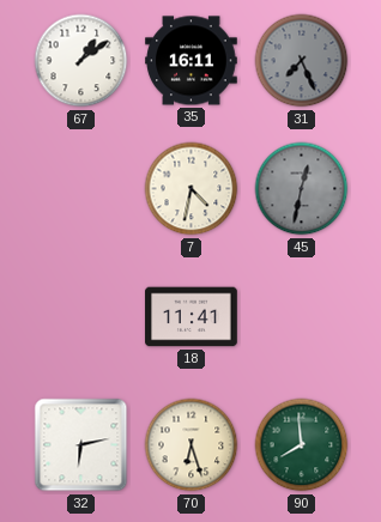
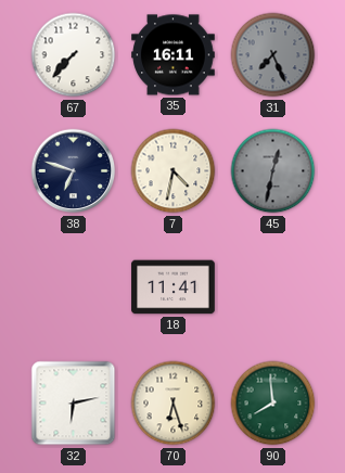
67: 1:09 -> 7:37 (74, 55)
38: none -> 6:48 (74, 171)
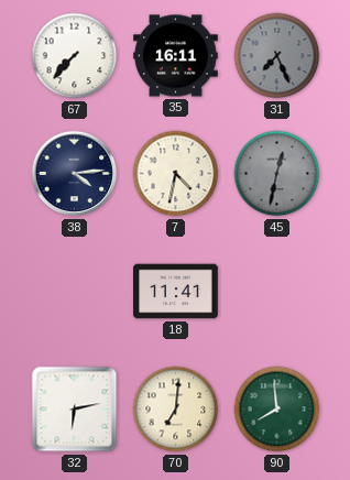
38: 6:48 -> 4:14 (75, 174)
70: 6:27 -> 7:01 (176, 410)
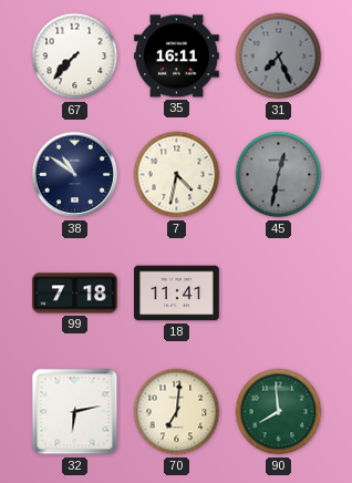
38: 4:14 -> 10:51 (75, 175)
99: none -> 7:18 (75, 294)
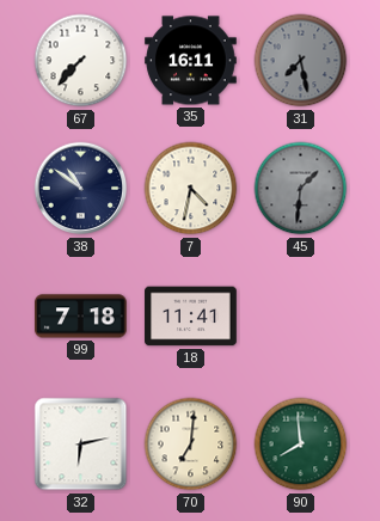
31: 7:26 -> 7:28 (301, 61)
45: 12:32 -> 1:31 (301, 189)
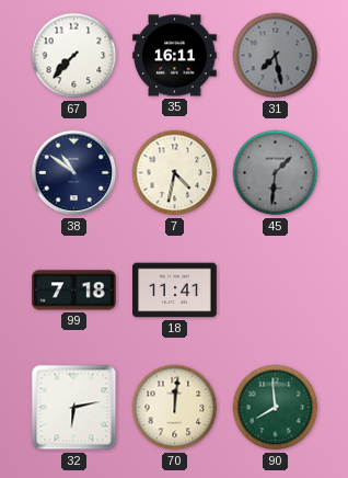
70: 7:01 -> 12:01 (175, 408)
